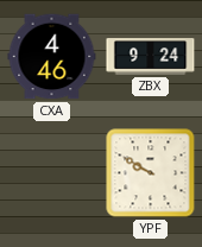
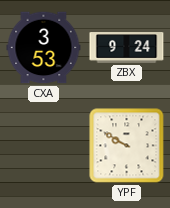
CXA: 4:46 -> 3:53 (44, 48)
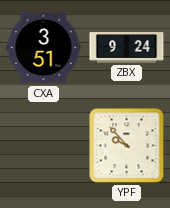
CXA: 3:53 -> 3:51 (44, 48)
YPF: 9:50 -> 9:53 (127, 146)
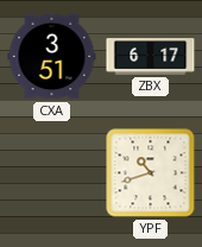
ZBX: 9:24 -> 6:17 (151, 57)
YPF: 9:53 -> 10:42 (151, 173)
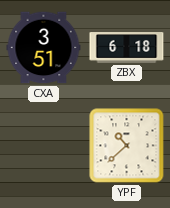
ZBX: 6:17 -> 6:18 (127, 48)
YPF: 10:42 -> 10:38 (127, 146)
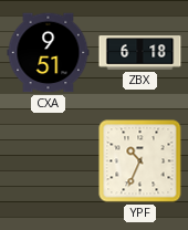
CXA: 3:51 -> 9:51 (49, 53)
YPF: 10:38 -> 10:34 (140, 161)
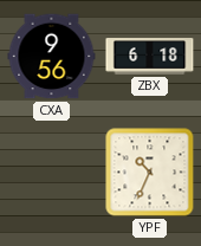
CXA: 9:51 -> 9:56 (52, 57)
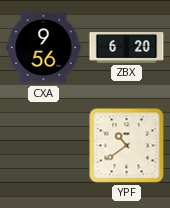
ZBX: 6:18 -> 6:20 (127, 48)
YPF: 10:34 -> 10:39 (127, 146)
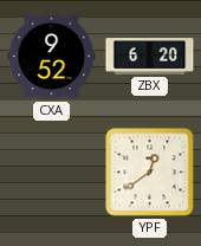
CXA: 9:56 -> 9:52 (52, 57)
YPF: 10:39 -> 12:39 (150, 173)
